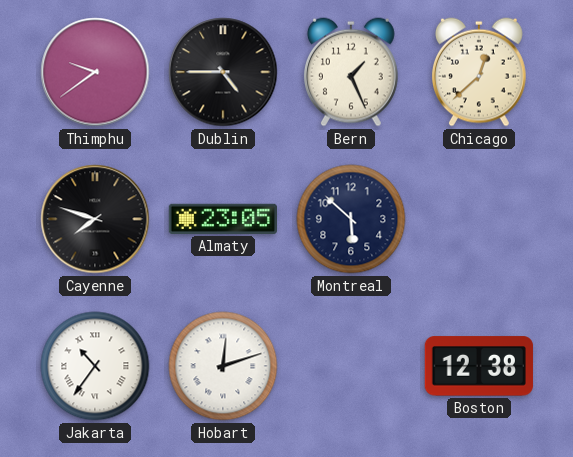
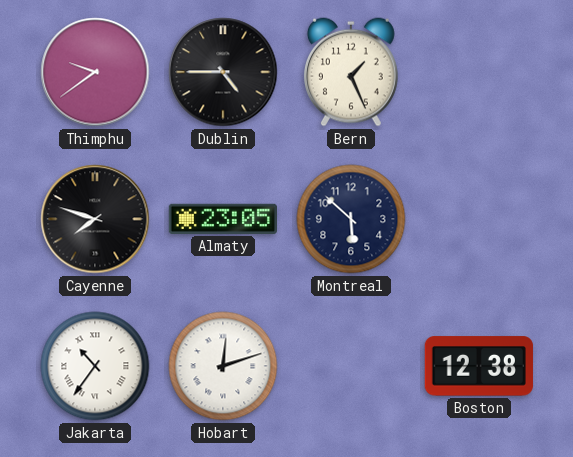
Chicago: 12:38 -> none (479, 72)
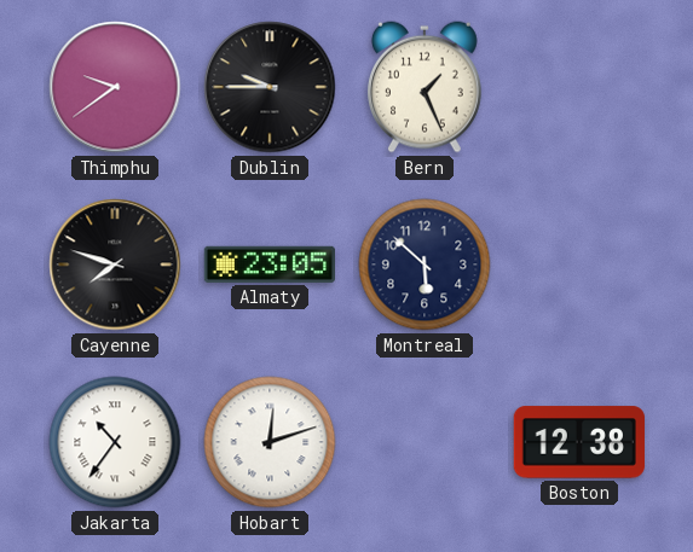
Dublin: 4:45 -> 9:45 (270, 87)
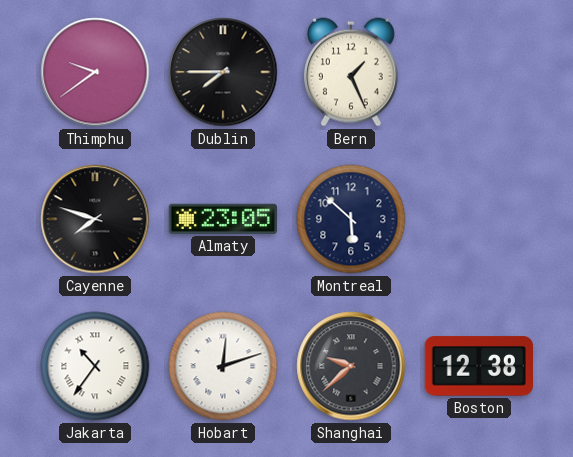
Dublin: 9:45 -> 7:45 (223, 72)
Shanghai: none -> 9:38 (351, 366)
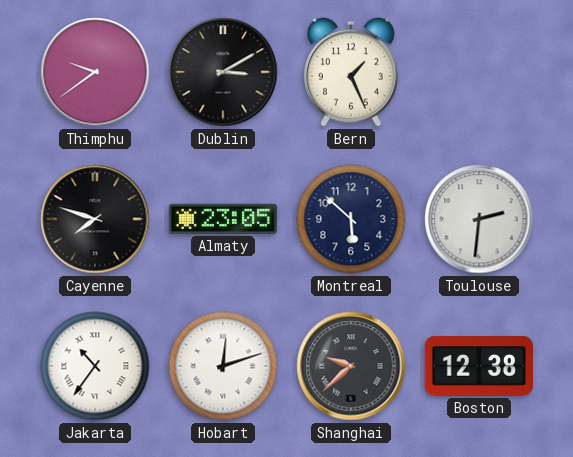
Dublin: 7:45 -> 3:10 (223, 72)
Toulouse: none -> 2:31 (479, 219)
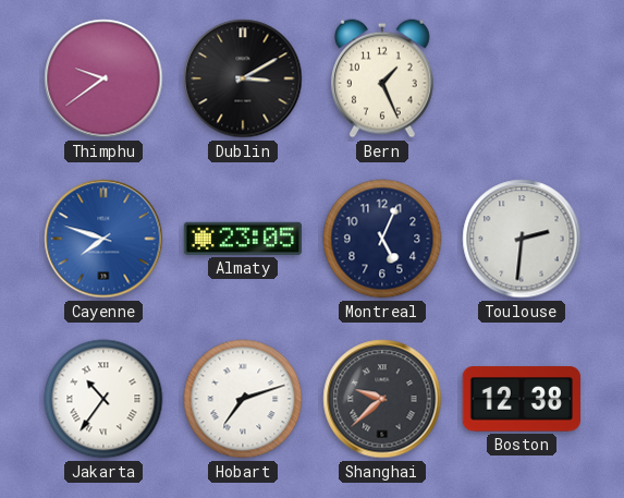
Cayenne dial: black -> blue (103, 239)
Montreal: 5:52 -> 5:04 (382, 239)
Hobart: 12:12 -> 7:12 (243, 399)
